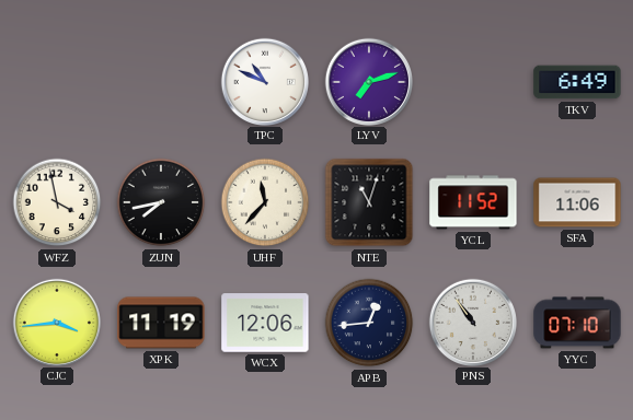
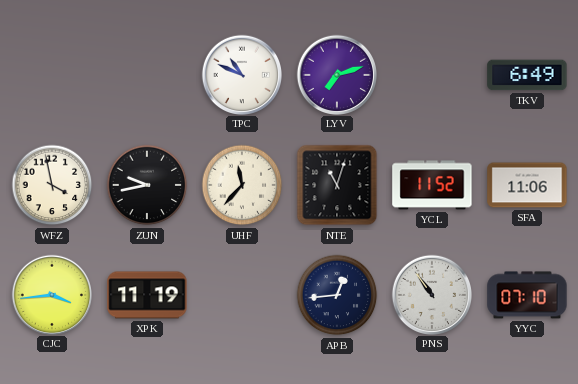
ZUN: 7:43 -> 9:43 (147, 185)
WCX: 12:06 -> none (265, 323)
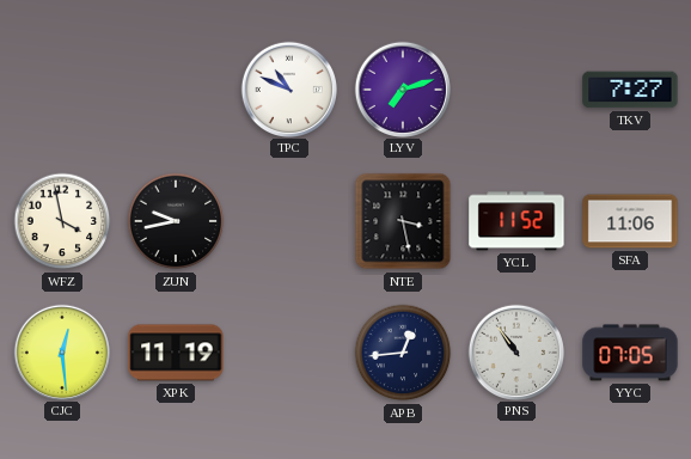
TKV: 6:49 -> 7:27 (630, 90)
UHF: 11:37 -> none (242, 185)
NTE: 11:03 -> 3:28 (403, 221)
CJC: 3:44 -> 12:29 (61, 351)
YYC: 07:10 -> 07:05 (630, 353)
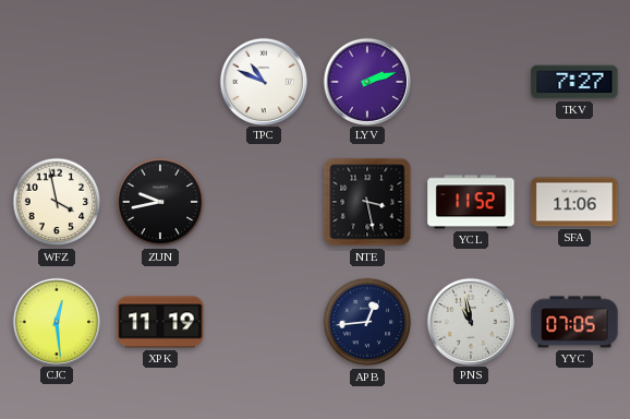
LYV: 7:12 -> 2:12 (366, 81)
PNS: 10:54 -> 10:58 (470, 321)
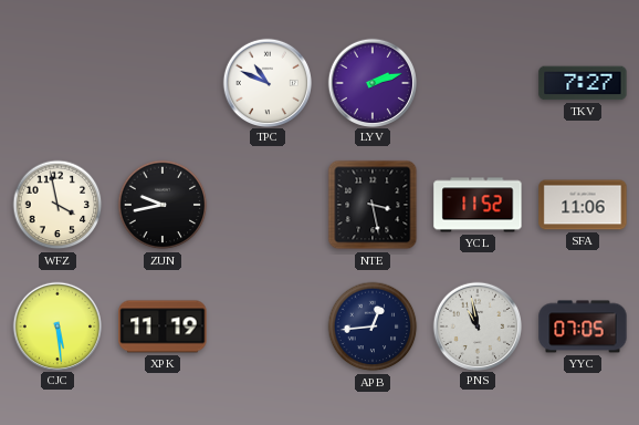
CJC: 12:29 -> 5:29 (56, 325)
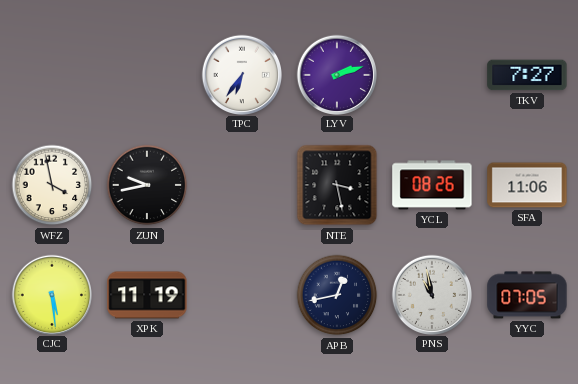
TPC: 10:49 -> 6:36 (241, 74)
YCL: 11:52 -> 08:26 (432, 185)
APB: 12:44 -> 12:43 (337, 295)
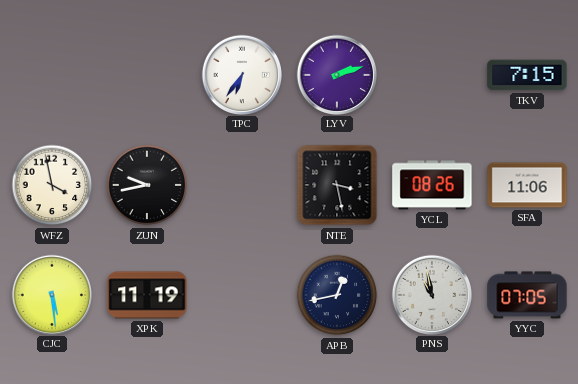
TKV: 7:27 -> 7:15 (527, 75)
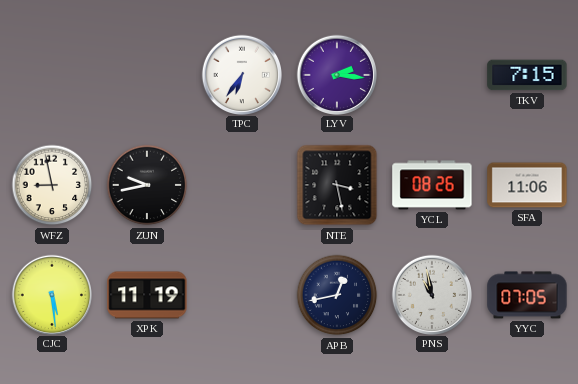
LYV: 2:12 -> 2:16 (336, 74)
WFZ: 3:58 -> 8:58 (52, 185)
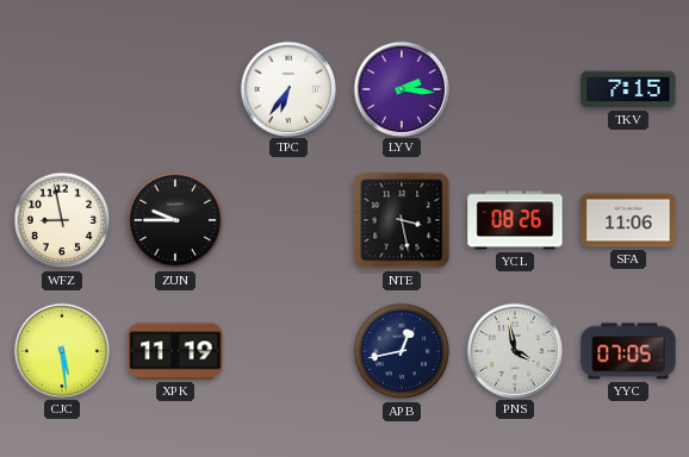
ZUN: 9:43 -> 9:45 (175, 220)
PNS: 10:58 -> 3:58 (514, 350)
